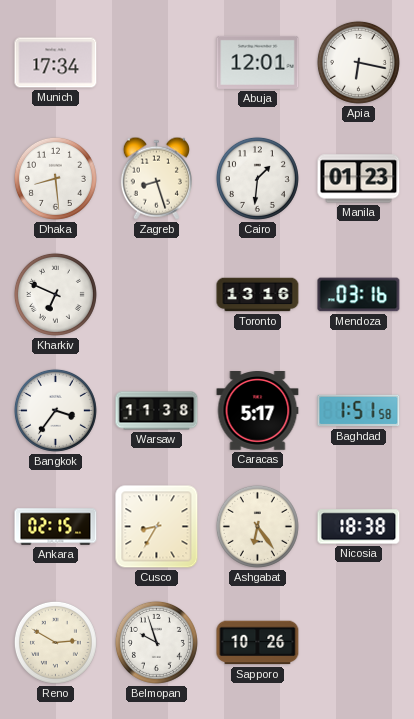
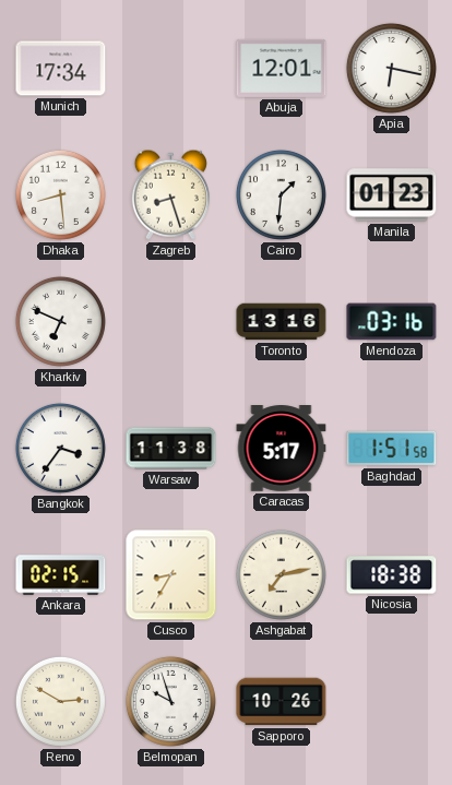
Ashgabat: 6:24 -> 7:13 (281, 574)
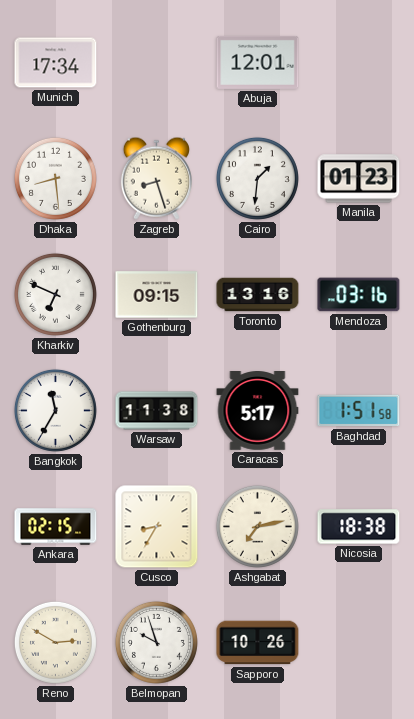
Apia: 6:17 -> none (391, 68)
Gothenburg: none -> 09:15 (157, 295)
Bangkok: 3:36 -> 11:35 (55, 410)
